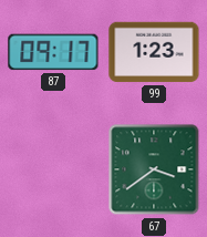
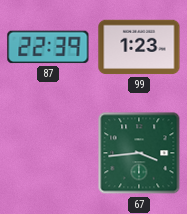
87: 09:17 -> 22:39 (48, 47)
67: 3:39 -> 3:44 (139, 153)
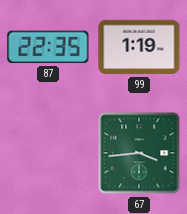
87: 22:39 -> 22:35 (48, 47)
99: 1:23 -> 1:19 (139, 47)
